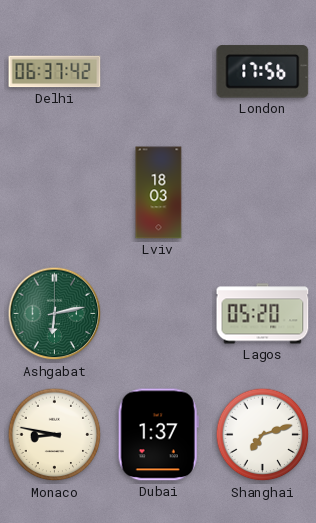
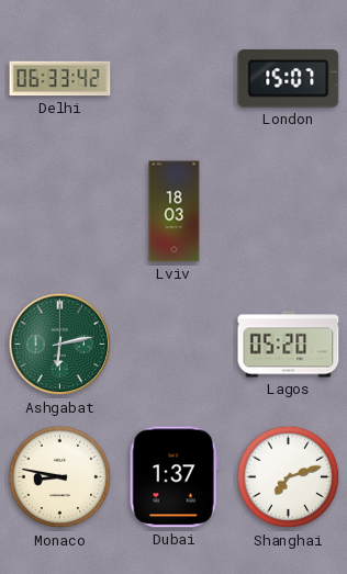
Delhi: 06:37 -> 06:33 (60, 79)
London: 17:56 -> 15:07 (289, 79)
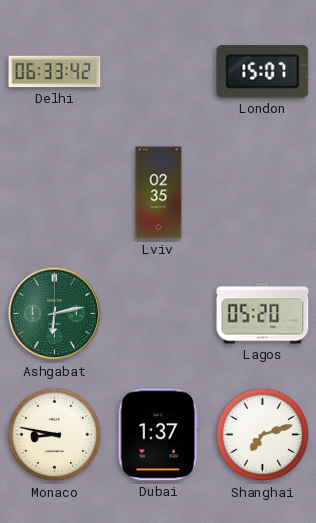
Lviv: 18:03 -> 02:35 (159, 193)
